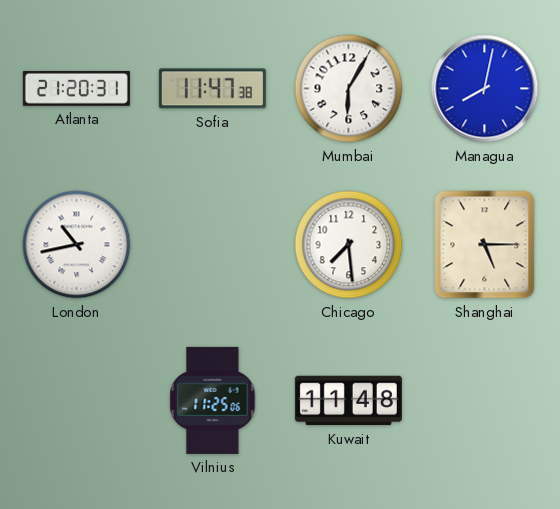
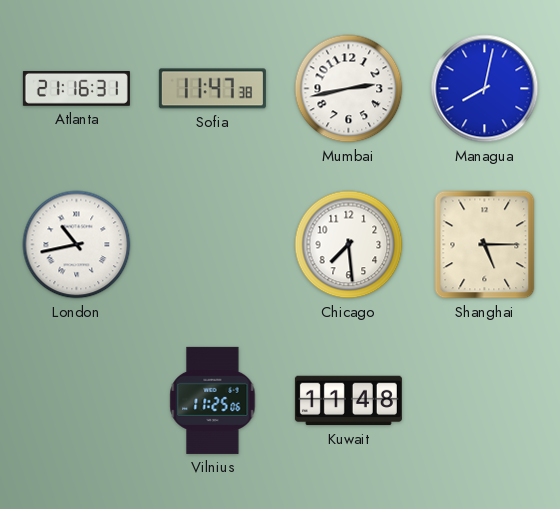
Atlanta: 21:20 -> 21:16 (76, 89)
Mumbai: 6:05 -> 2:43 (349, 89)
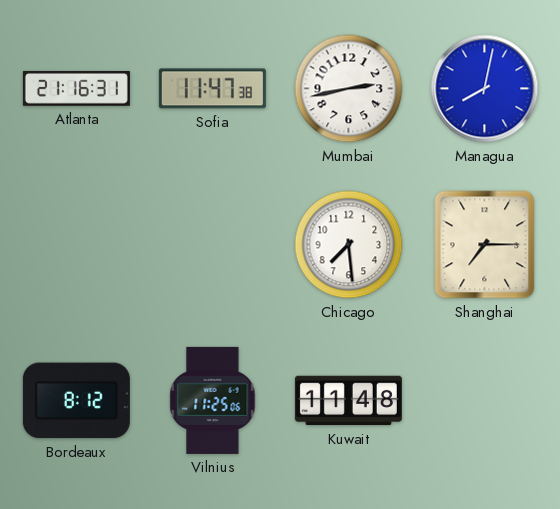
London: 10:43 -> none (77, 245)
Shanghai: 5:15 -> 7:15 (485, 245)
Bordeaux: none -> 8:12 (76, 401)
